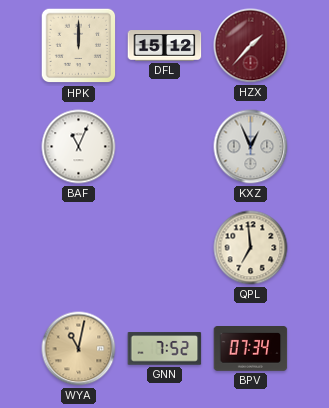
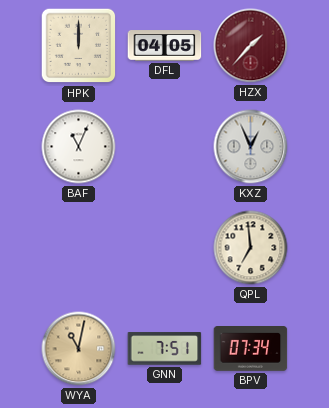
DFL: 15:12 -> 04:05 (165, 46)
GNN: 7:52 -> 7:51 (165, 349)
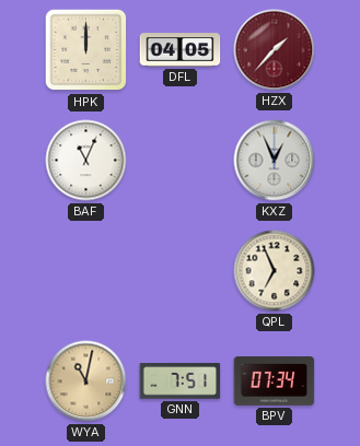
QPL: 6:59 -> 6:56 (275, 271)
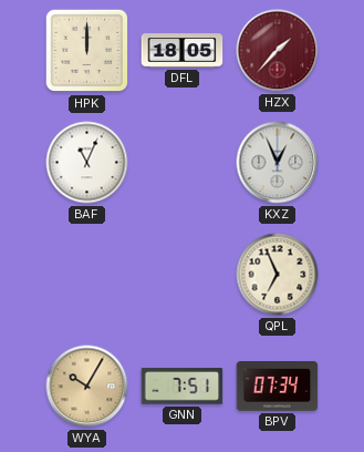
DFL: 04:05 -> 18:05 (183, 51)
WYA: 11:02 -> 10:05 (87, 387)
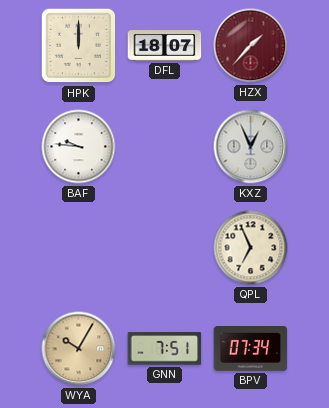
DFL: 18:05 -> 18:07 (165, 46)
BAF: 11:04 -> 9:46 (79, 147)
